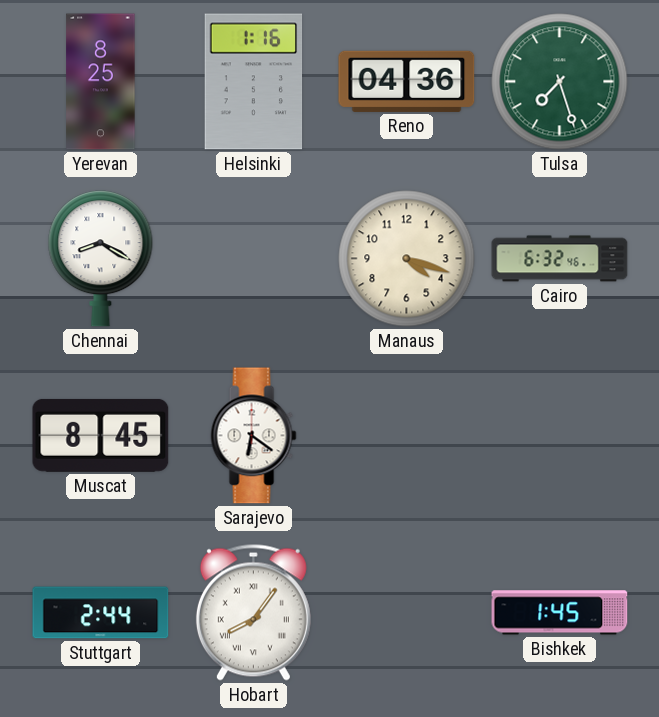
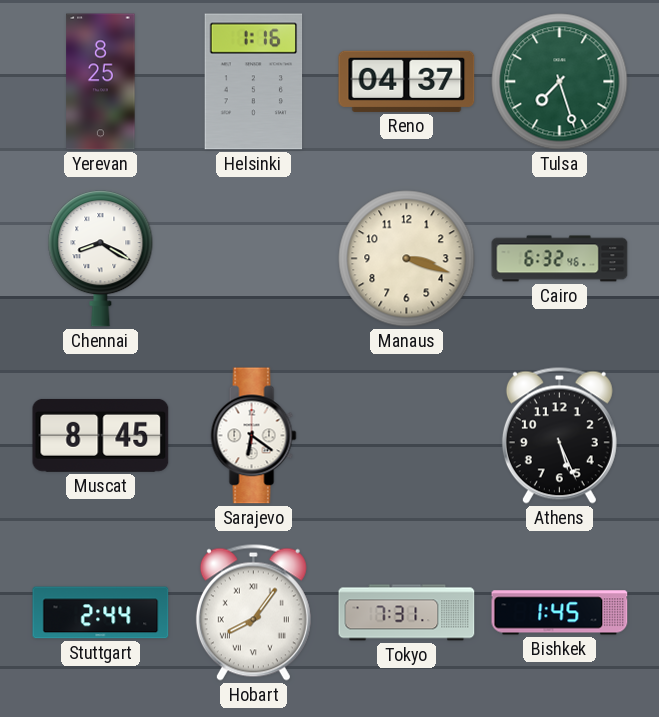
Reno: 04:36 -> 04:37 (407, 81)
Manaus: 4:18 -> 3:18 (407, 259)
Athens: none -> 5:26 (559, 435)
Tokyo: none -> 7:31 (407, 613)
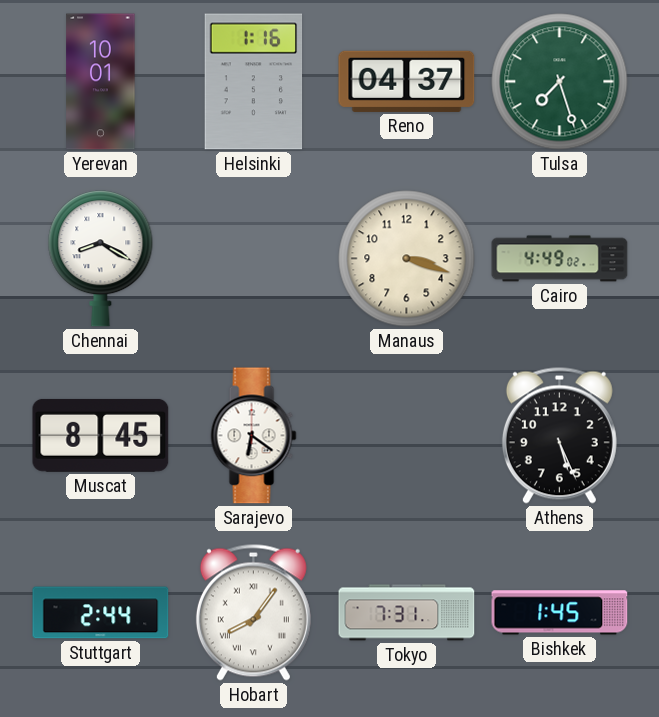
Yerevan: 8:25 -> 10:01 (101, 82)
Cairo: 6:32 -> 4:49 (560, 259)
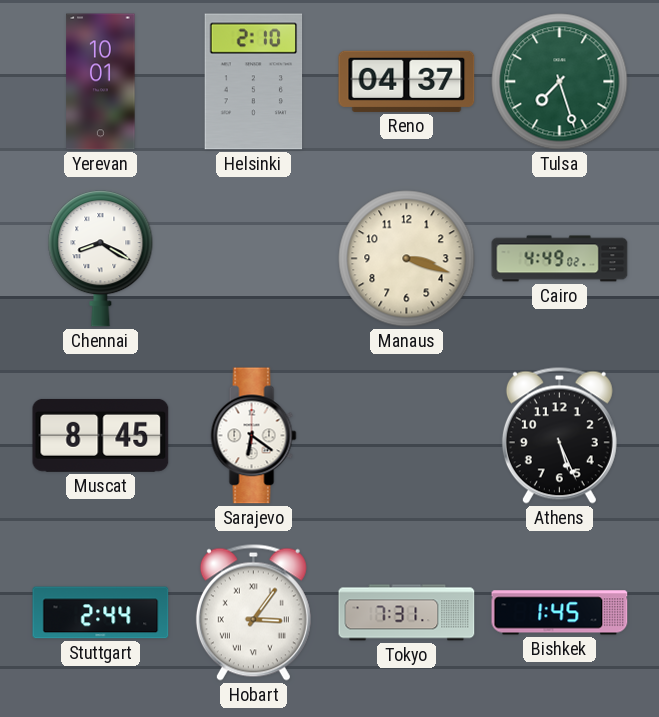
Helsinki: 1:16 -> 2:10 (254, 82)
Hobart: 8:06 -> 3:06 (253, 612)
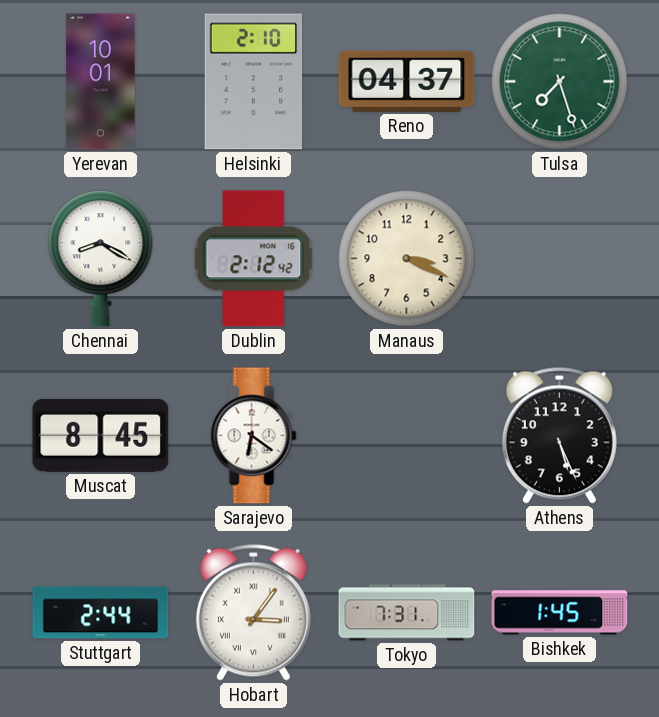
Dublin: none -> 2:12 (254, 259)
Manaus: 3:18 -> 3:19 (407, 259)
Cairo: 4:49 -> none (560, 259)
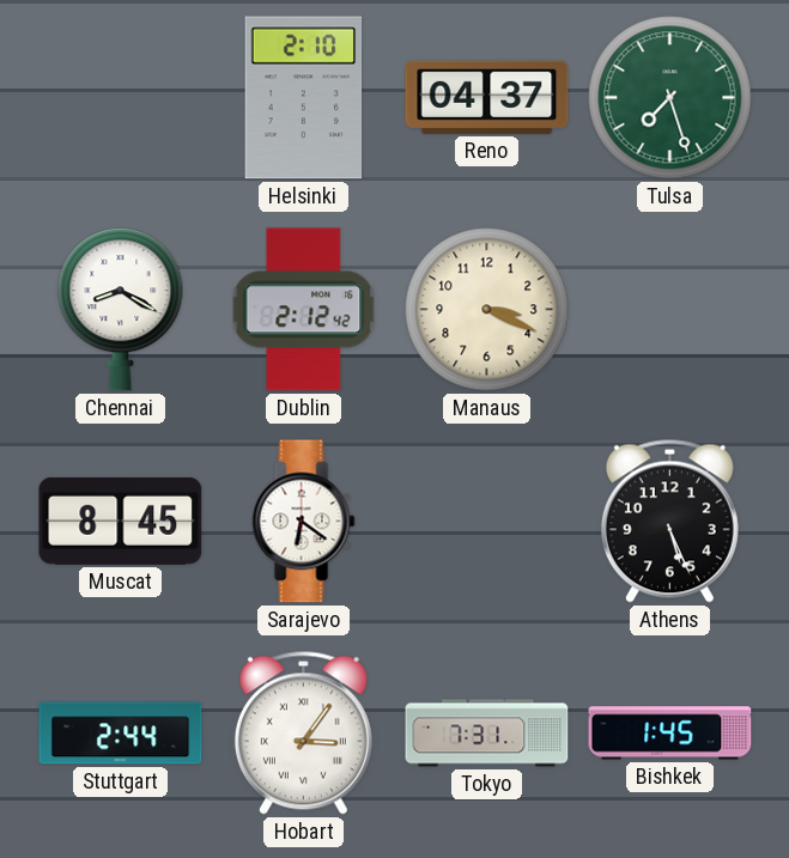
Yerevan: 10:01 -> none (101, 82)
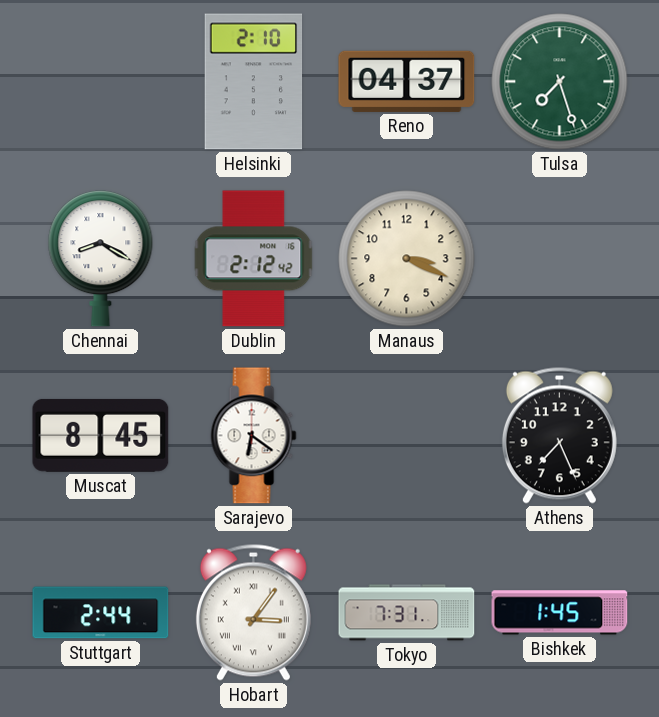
Athens: 5:26 -> 7:26 (559, 435)
